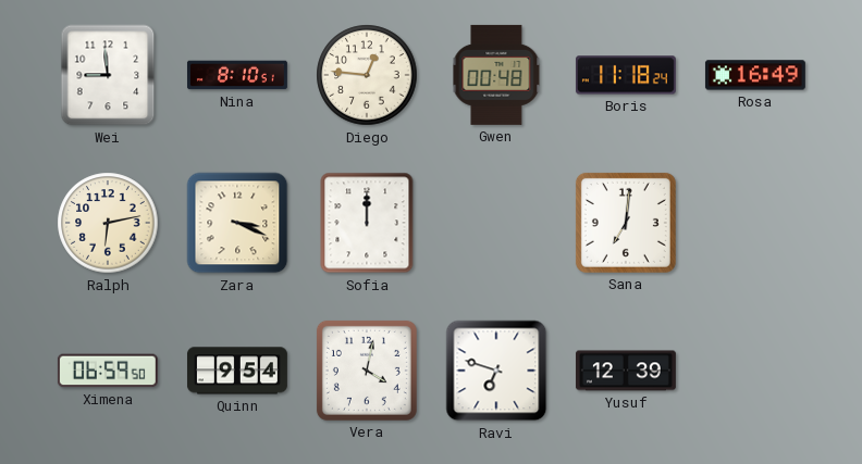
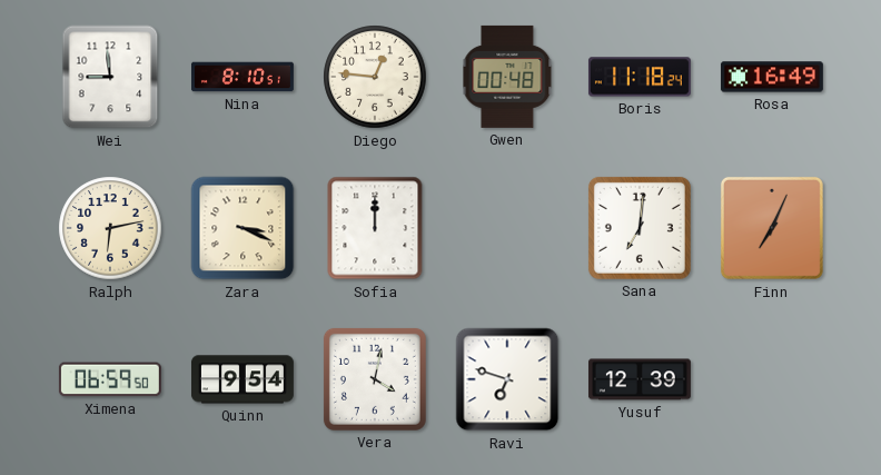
Finn: none -> 7:04 (772, 228)
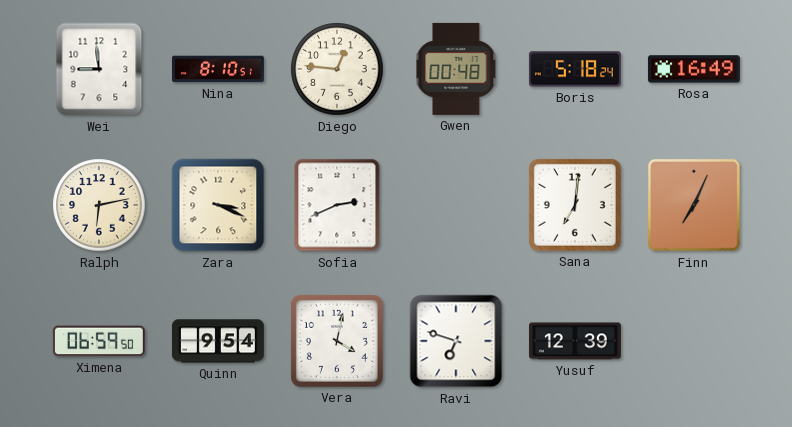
Boris: 11:18 -> 5:18 (575, 69)
Sofia: 12:00 -> 2:41 (337, 205)
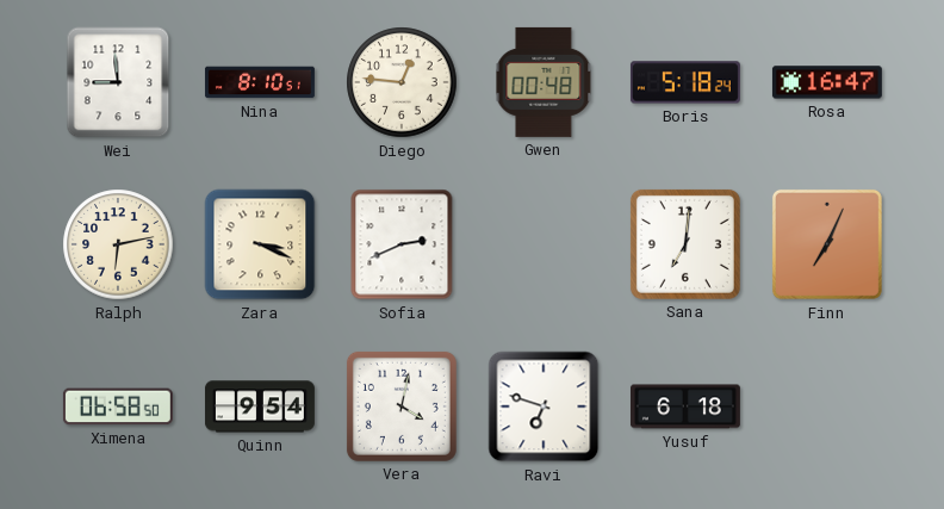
Rosa: 16:49 -> 16:47 (827, 82)
Ximena: 06:59 -> 06:58 (118, 406)
Yusuf: 12:39 -> 6:18 (685, 406)
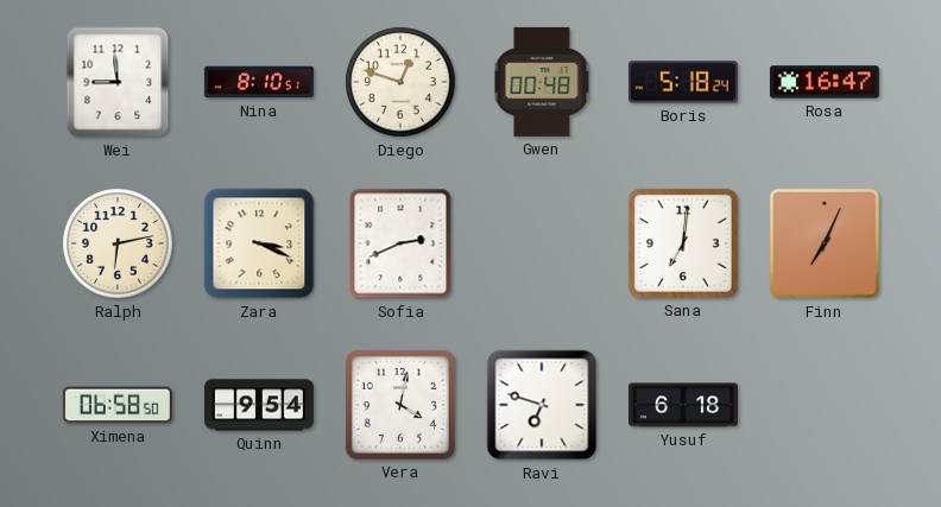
Diego: 12:46 -> 12:48 (400, 82)
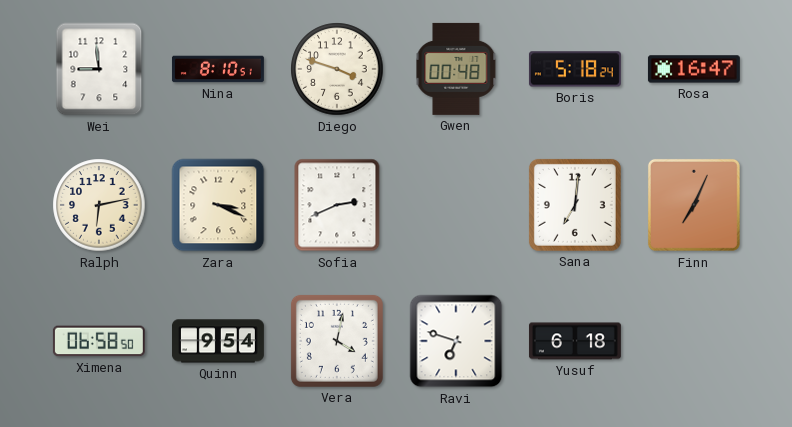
Diego: 12:48 -> 3:48 (337, 69)
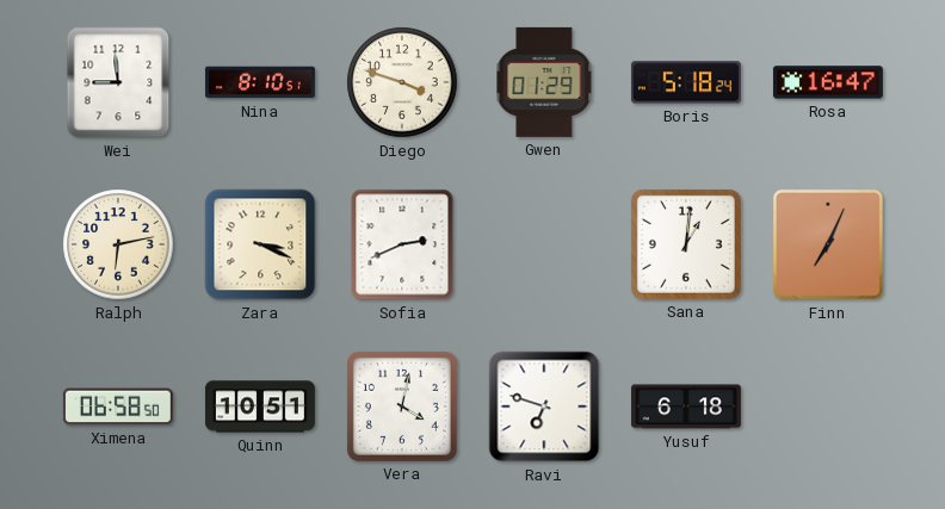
Gwen: 00:48 -> 01:29 (544, 82)
Sana: 7:01 -> 1:01 (686, 244)
Quinn: 9:54 -> 10:51 (260, 406)
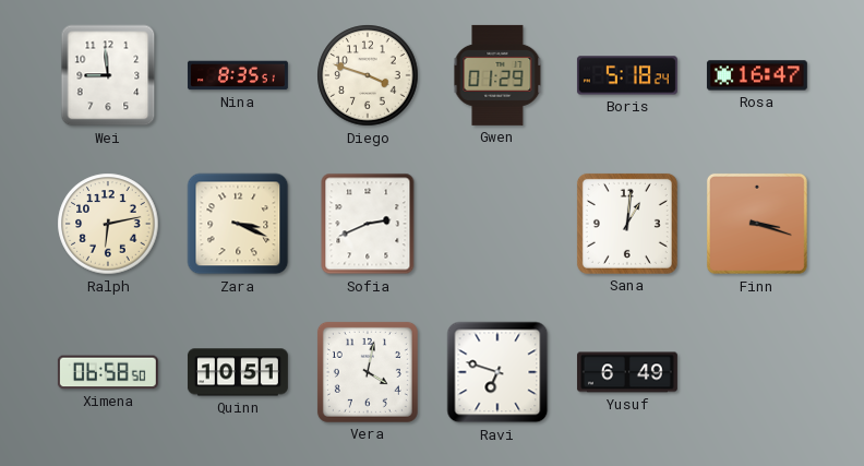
Nina: 8:10 -> 8:35 (238, 75)
Finn: 7:04 -> 3:18 (757, 224)
Yusuf: 6:18 -> 6:49 (627, 372)
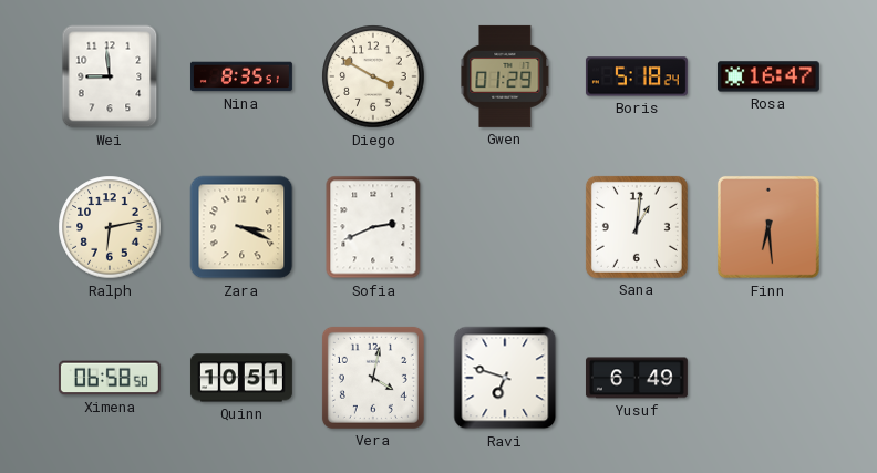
Diego: 3:48 -> 3:50 (373, 76)
Finn: 3:18 -> 6:29 (768, 227)
